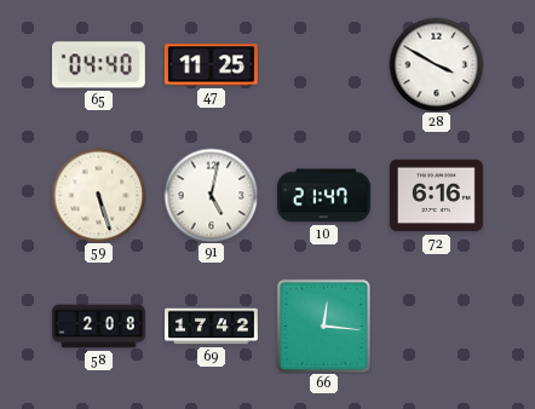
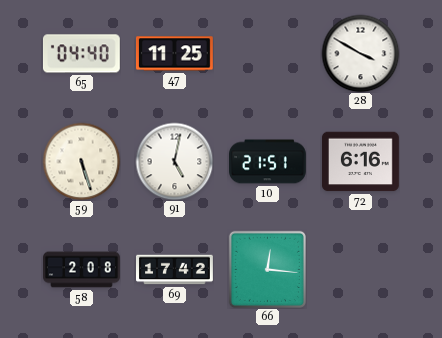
10: 21:47 -> 21:51 (268, 162)
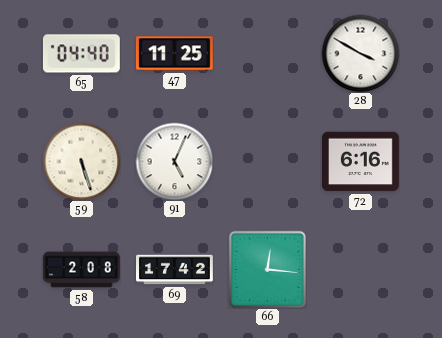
91: 5:02 -> 5:04 (174, 161)
10: 21:51 -> none (268, 162)
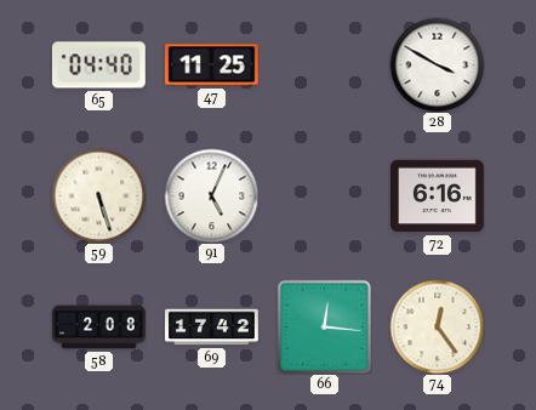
74: none -> 12:24 (437, 326)
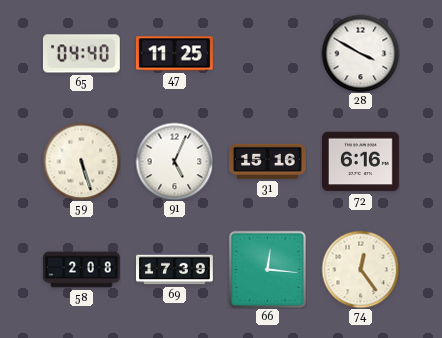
31: none -> 15:16 (268, 161)
69: 17:42 -> 17:39 (175, 270)
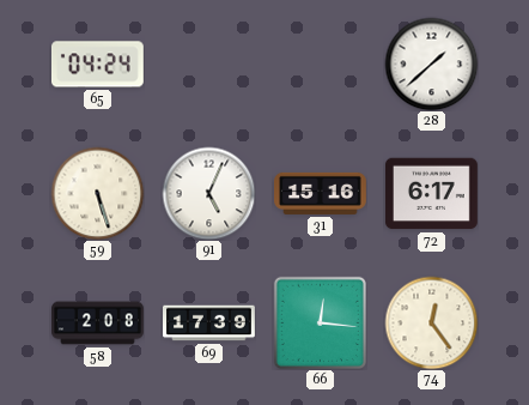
65: 04:40 -> 04:24 (97, 65)
47: 11:25 -> none (175, 54)
28: 3:50 -> 1:38 (431, 64)
72: 6:16 -> 6:17 (432, 194)
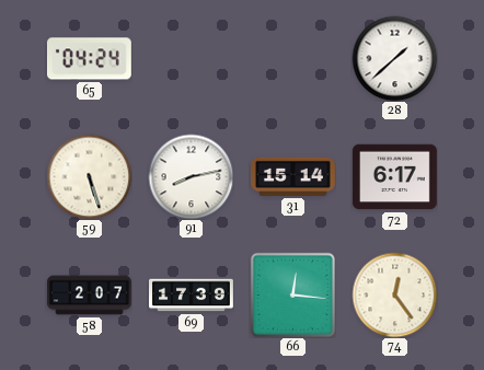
91: 5:04 -> 8:13 (191, 176)
31: 15:16 -> 15:14 (293, 176)
58: 2:08 -> 2:07 (90, 296)
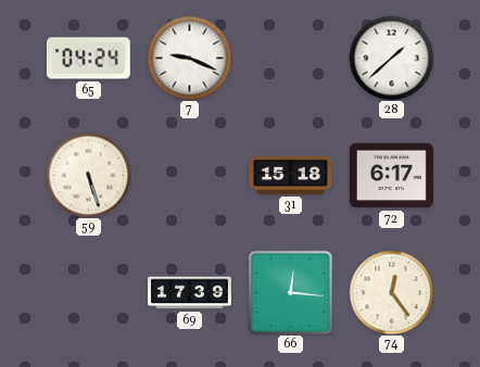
7: none -> 9:19 (189, 58)
91: 8:13 -> none (191, 176)
31: 15:14 -> 15:18 (291, 175)
58: 2:07 -> none (90, 296)
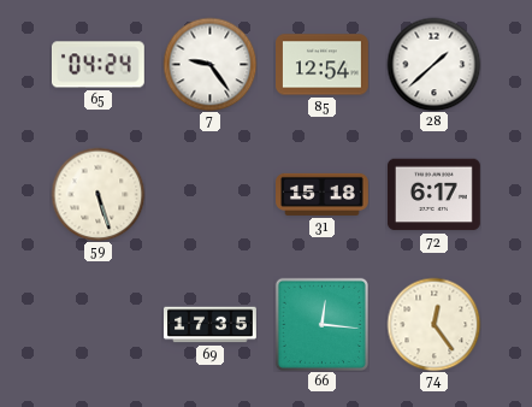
7: 9:19 -> 9:24 (209, 64)
85: none -> 12:54 (323, 65)
69: 17:39 -> 17:35 (211, 325)
